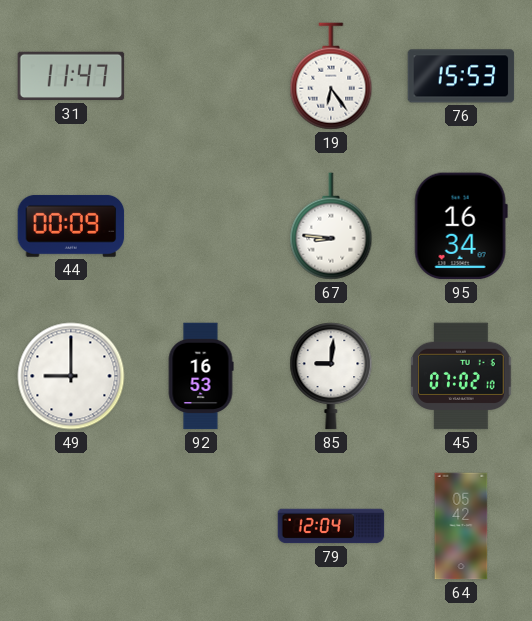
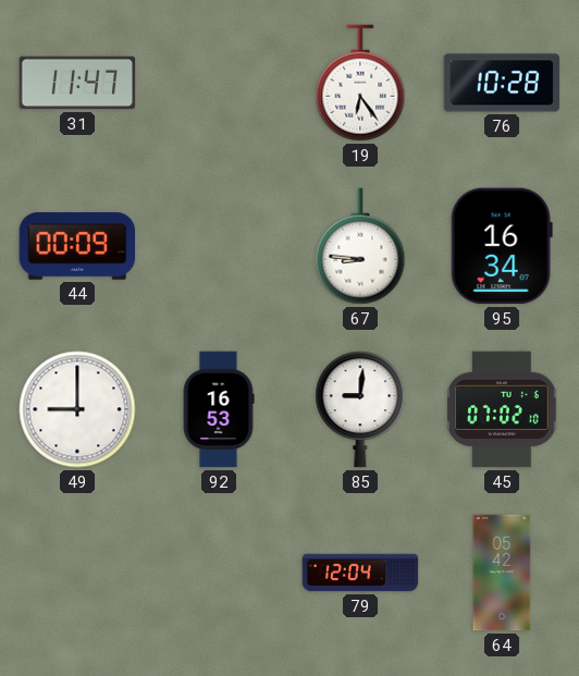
76: 15:53 -> 10:28 (502, 83)
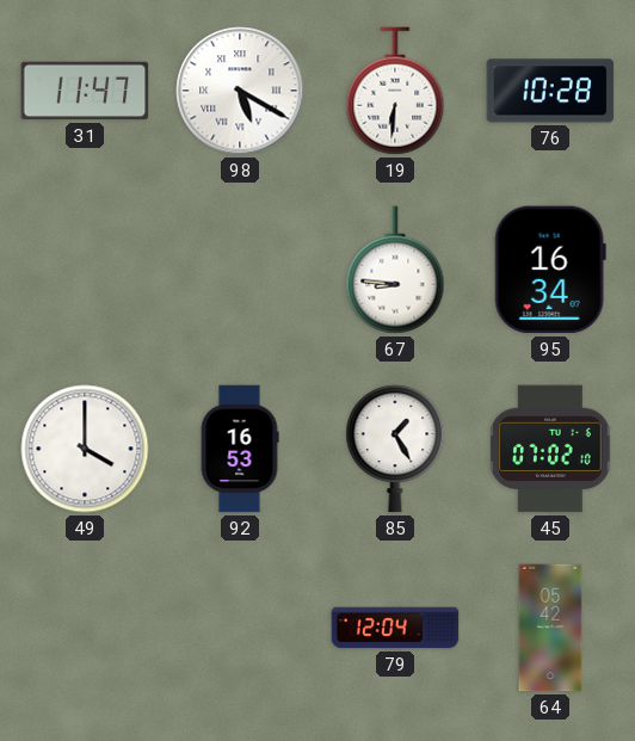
98: none -> 5:20 (240, 91)
19: 6:24 -> 6:31 (395, 91)
44: 00:09 -> none (77, 246)
49: 9:00 -> 4:00 (85, 449)
85: 9:01 -> 1:25 (395, 449)
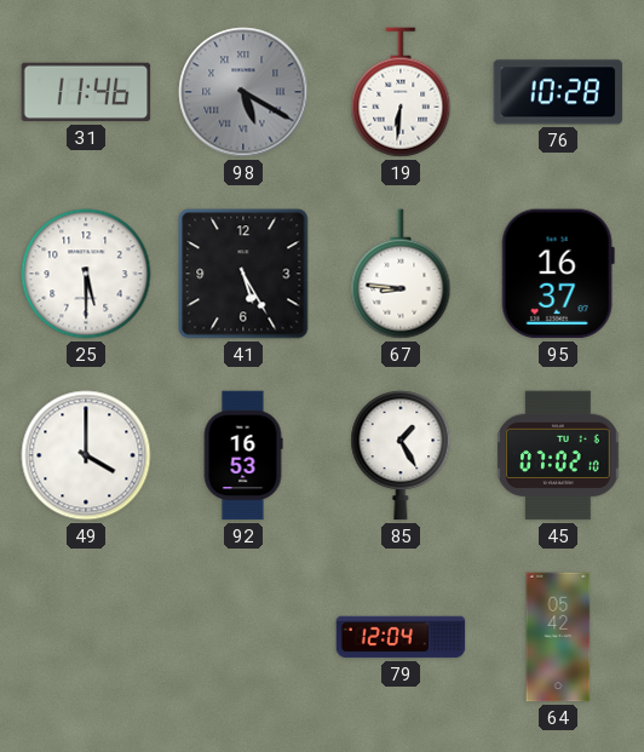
31: 11:47 -> 11:46 (86, 92)
98 dial: white -> grey (243, 92)
25: none -> 5:30 (86, 274)
41: none -> 5:25 (243, 274)
95: 16:34 -> 16:37 (558, 274)
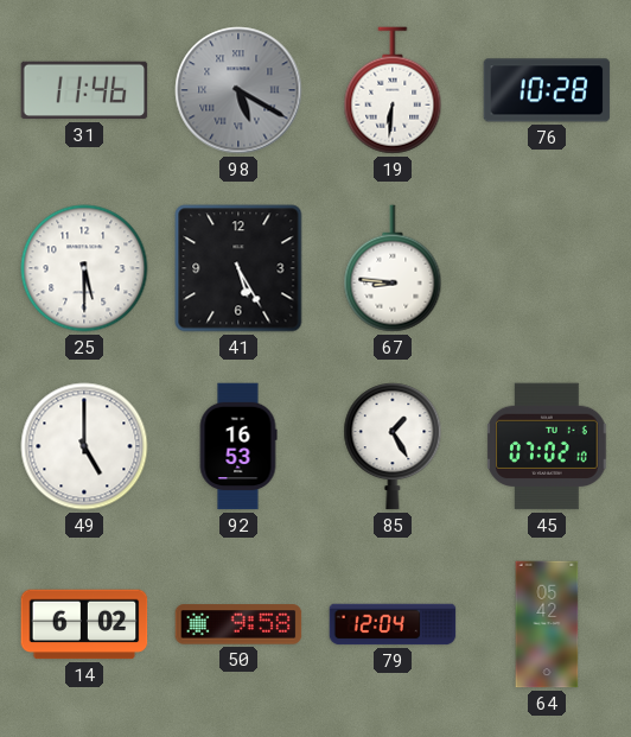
95: 16:37 -> none (558, 274)
49: 4:00 -> 5:00 (84, 446)
14: none -> 6:02 (84, 624)
50: none -> 9:58 (238, 624)
